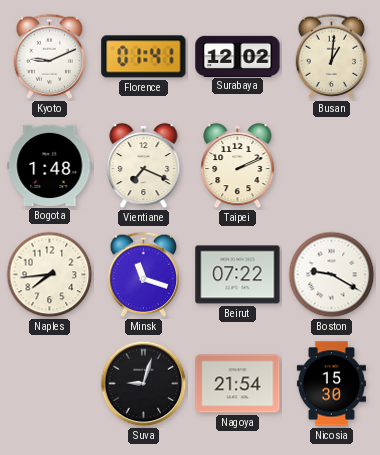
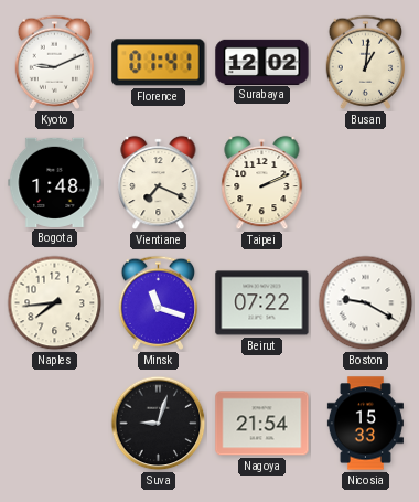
Nicosia: 15:30 -> 15:33 (365, 424)
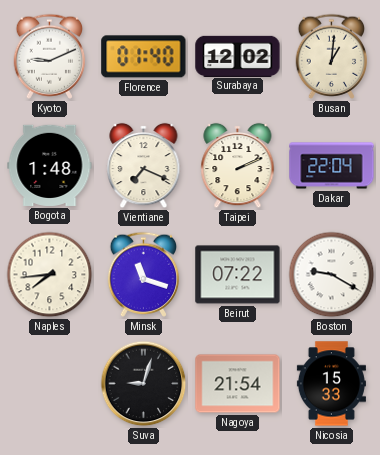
Florence: 01:41 -> 01:40 (144, 57)
Dakar: none -> 22:04 (332, 166)
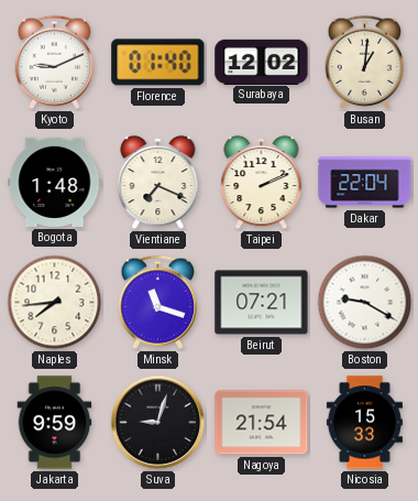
Beirut: 07:22 -> 07:21 (262, 303)
Jakarta: none -> 9:59 (55, 423)
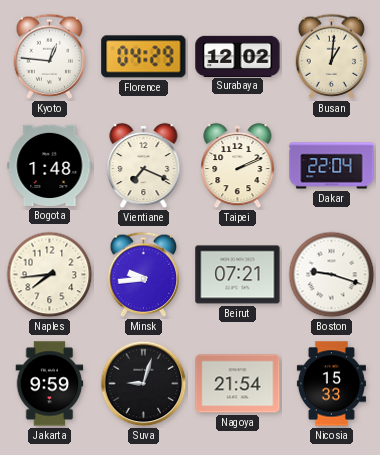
Kyoto: 9:11 -> 12:46 (50, 56)
Florence: 01:40 -> 04:29 (144, 57)
Minsk: 11:18 -> 9:44 (144, 274)
Boston: 9:20 -> 9:18 (332, 275)
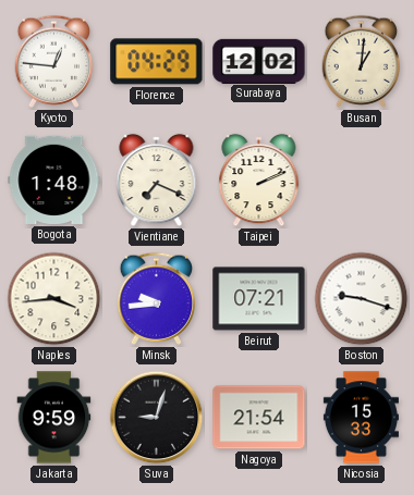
Dakar: 22:04 -> none (332, 166)
Naples: 7:44 -> 3:44 (54, 299)
